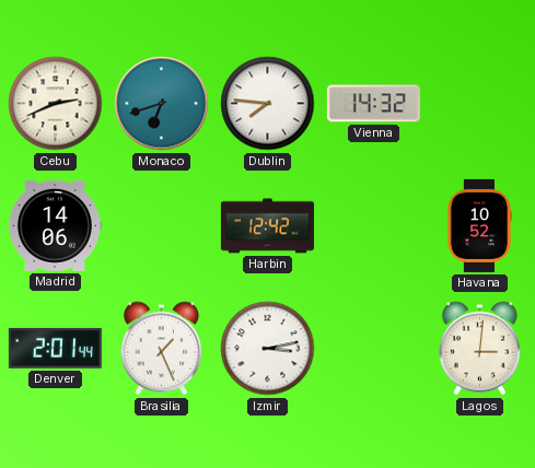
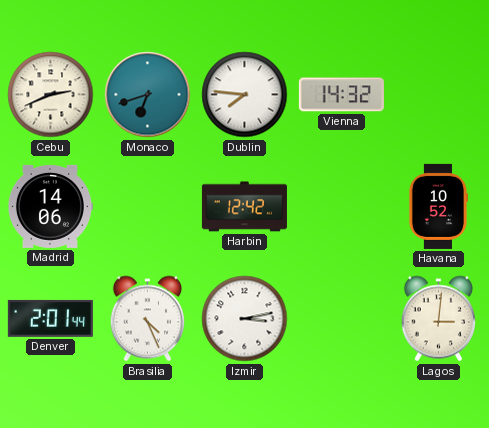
Brasilia: 1:26 -> 4:26 (148, 319)
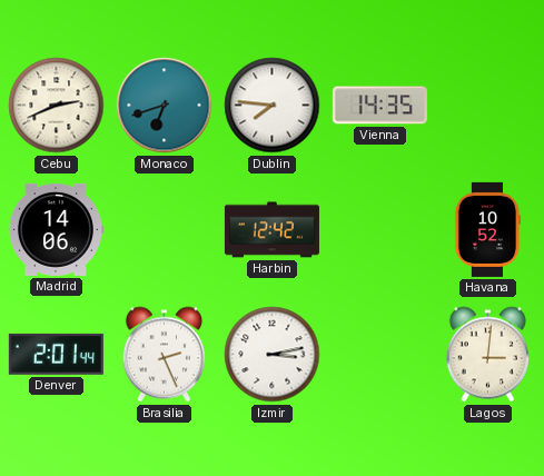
Vienna: 14:32 -> 14:35 (379, 106)
Brasilia: 4:26 -> 2:26 (165, 355)
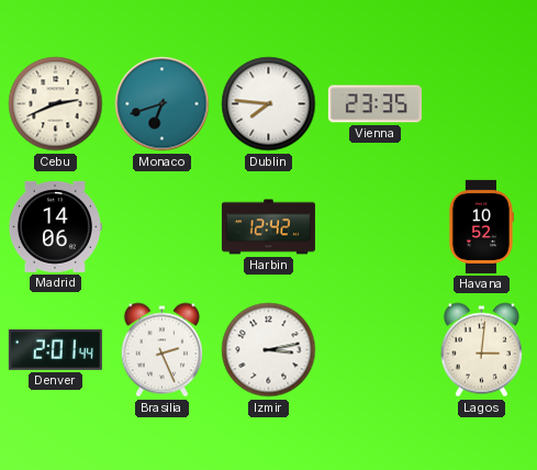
Vienna: 14:35 -> 23:35 (374, 104)
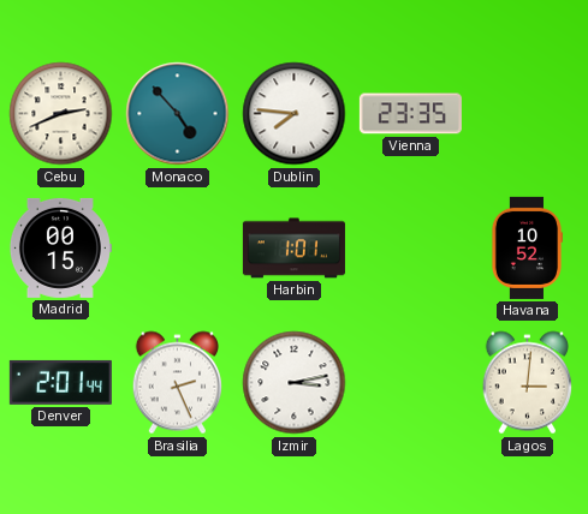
Monaco: 6:42 -> 4:53 (178, 114)
Madrid: 14:06 -> 00:15 (60, 247)
Harbin: 12:42 -> 1:01 (293, 249)
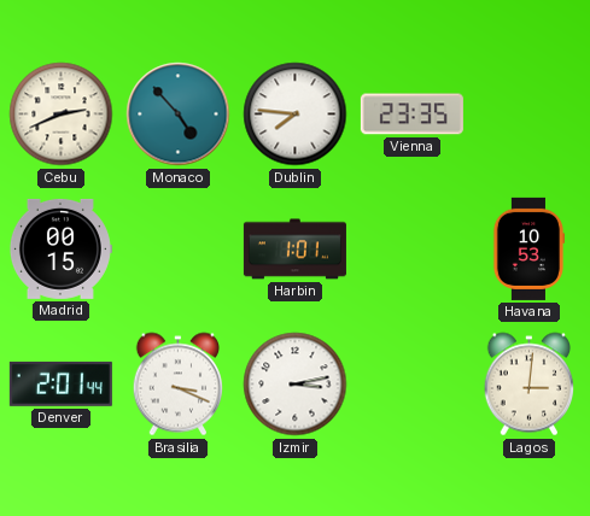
Havana: 10:52 -> 10:53 (528, 248)
Brasilia: 2:26 -> 3:19 (179, 385)
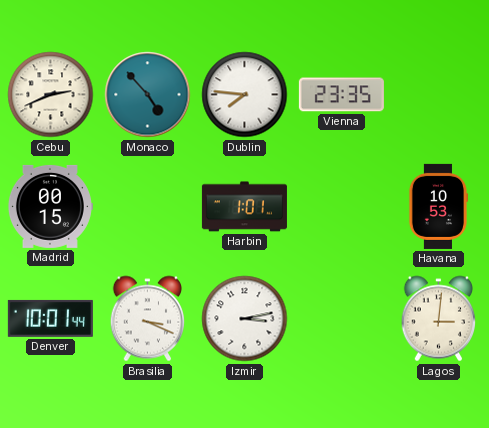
Denver: 2:01 -> 10:01 (50, 318)
